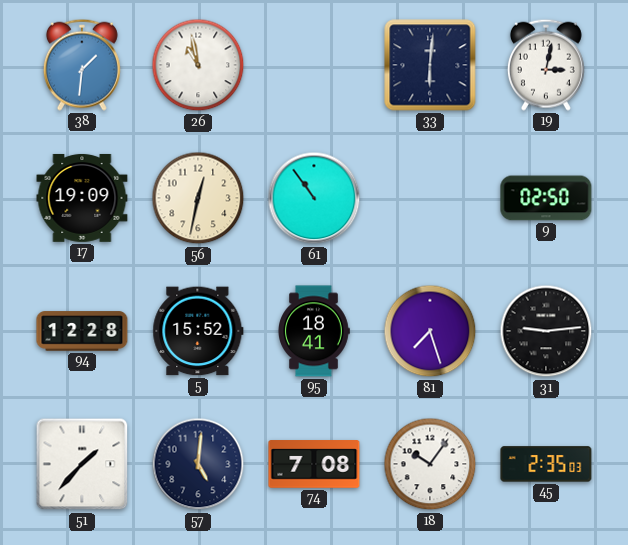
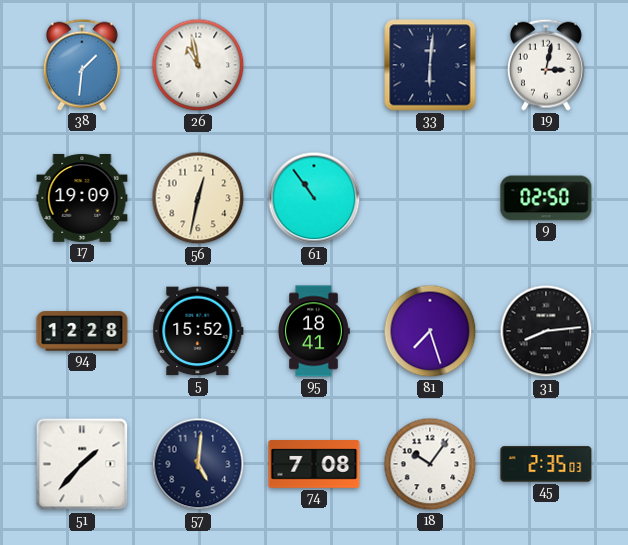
31: 9:14 -> 8:14 (546, 331)
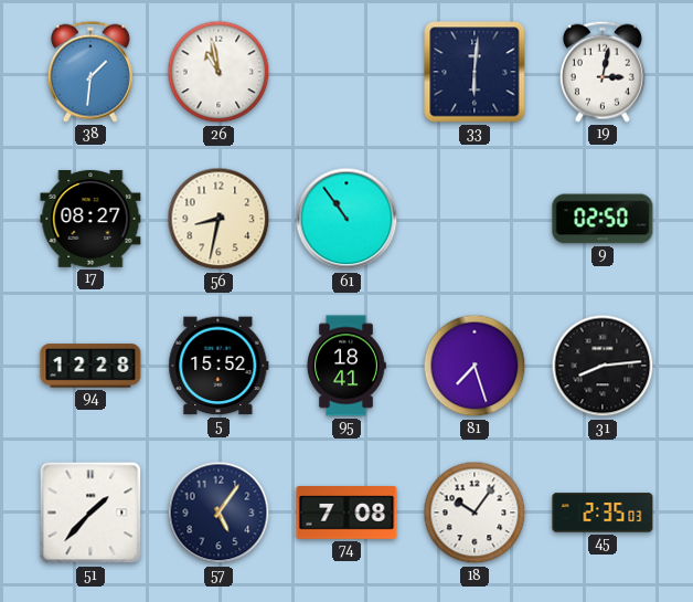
17: 19:09 -> 08:27 (90, 219)
56: 12:32 -> 8:32 (218, 219)
57: 5:01 -> 5:06 (218, 513)
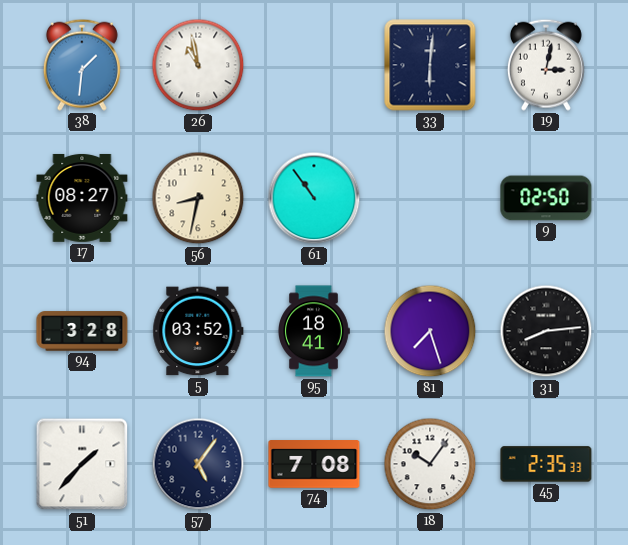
94: 12:28 -> 3:28 (82, 331)
5: 15:52 -> 03:52 (198, 331)
45: 2:35:03 -> 2:35:33 (546, 464)
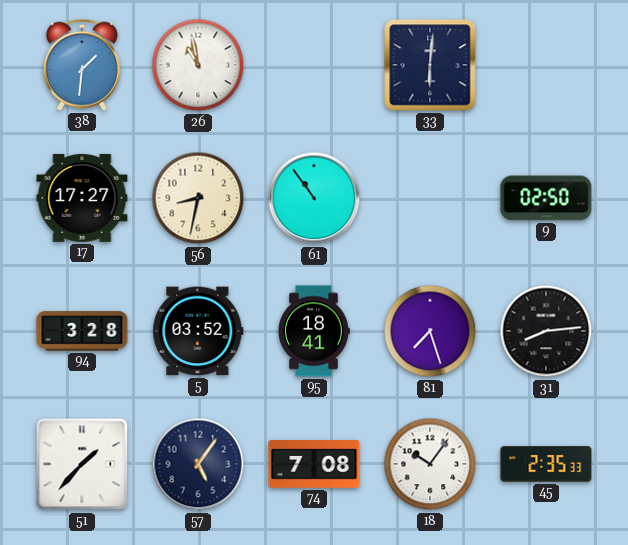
19: 3:02 -> none (546, 65)
17: 08:27 -> 17:27 (82, 198)
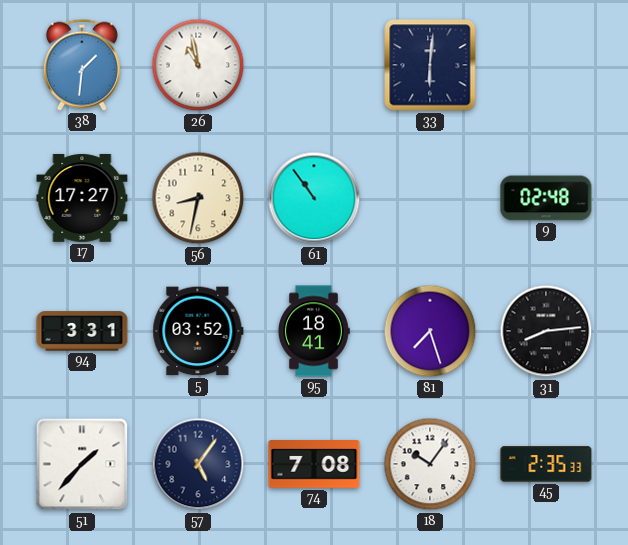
9: 02:50 -> 02:48 (546, 198)
94: 3:28 -> 3:31 (82, 331)
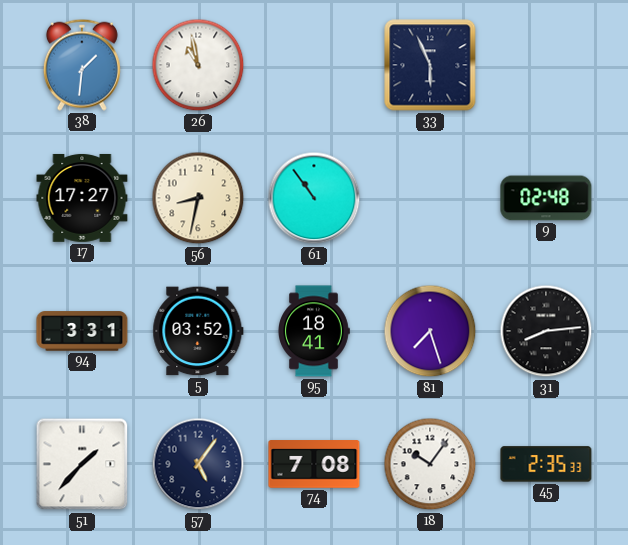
33: 6:01 -> 5:56 (430, 65)
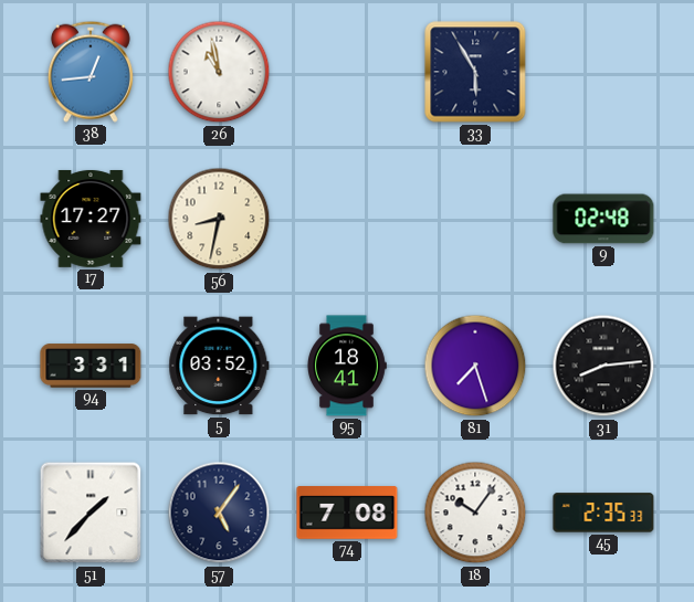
38: 1:31 -> 12:44 (91, 72)
33: 5:56 -> 5:55 (475, 72)
61: 10:54 -> none (314, 198)
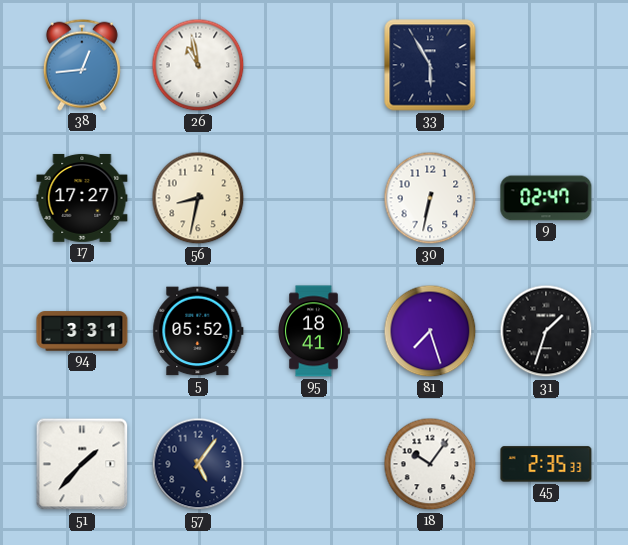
30: none -> 6:32 (430, 198)
9: 02:48 -> 02:47 (546, 198)
5: 03:52 -> 05:52 (198, 331)
31: 8:14 -> 1:33 (546, 331)
74: 7:08 -> none (347, 513)
